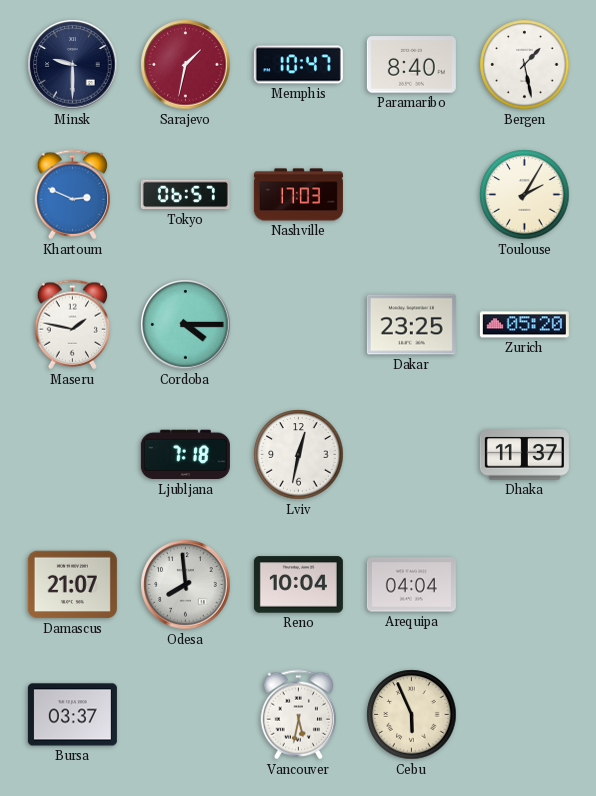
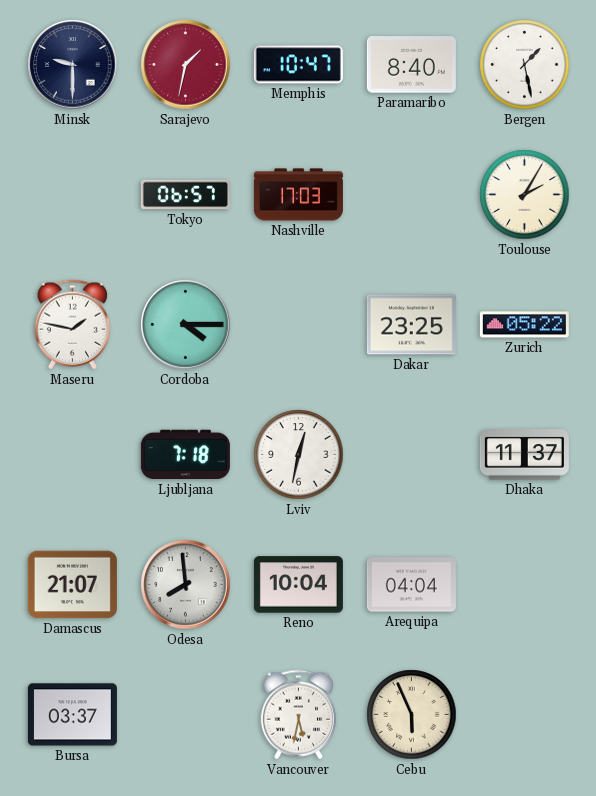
Khartoum: 2:49 -> none (72, 195)
Zurich: 05:20 -> 05:22 (524, 325)
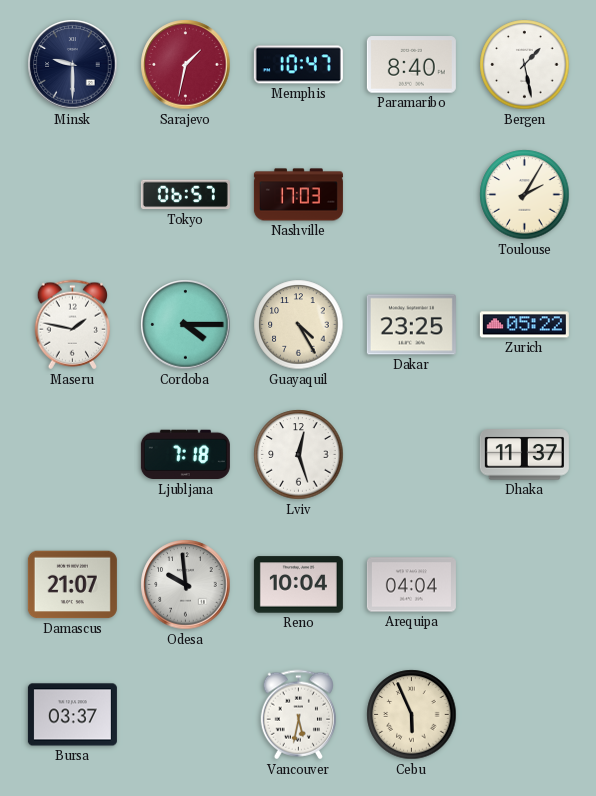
Guayaquil: none -> 4:25 (299, 325)
Lviv: 12:32 -> 12:27 (299, 455)
Odesa: 7:59 -> 9:59 (186, 585)
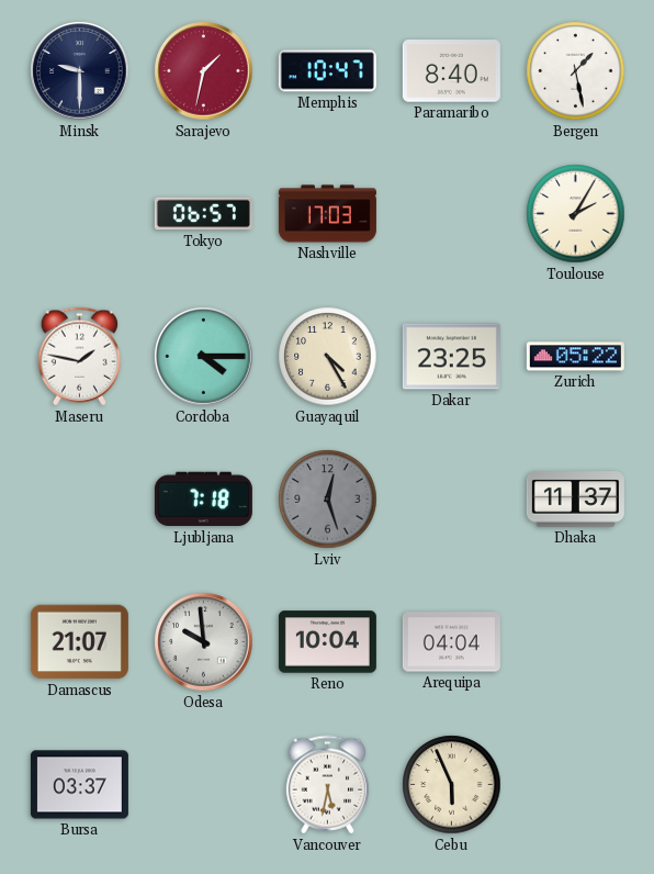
Lviv dial: white -> grey (328, 500)
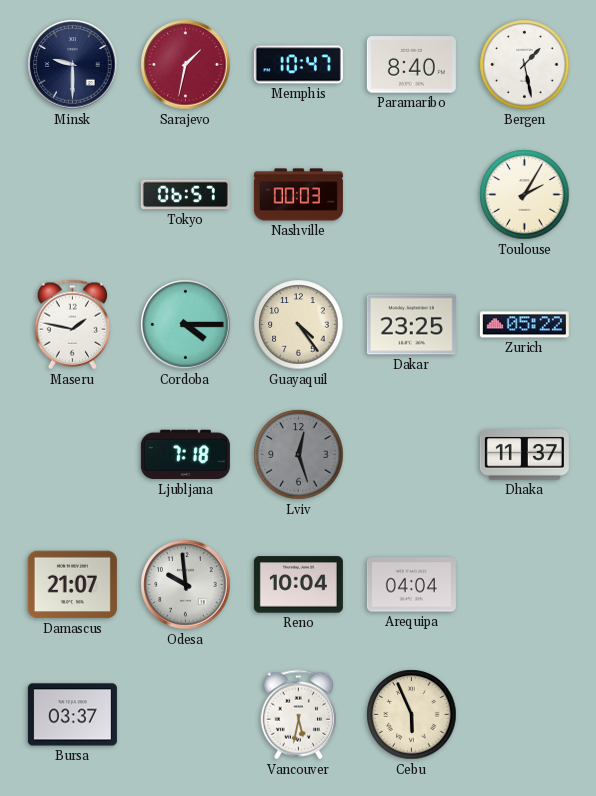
Nashville: 17:03 -> 00:03 (298, 195)
Guayaquil: 4:25 -> 4:24 (299, 325)
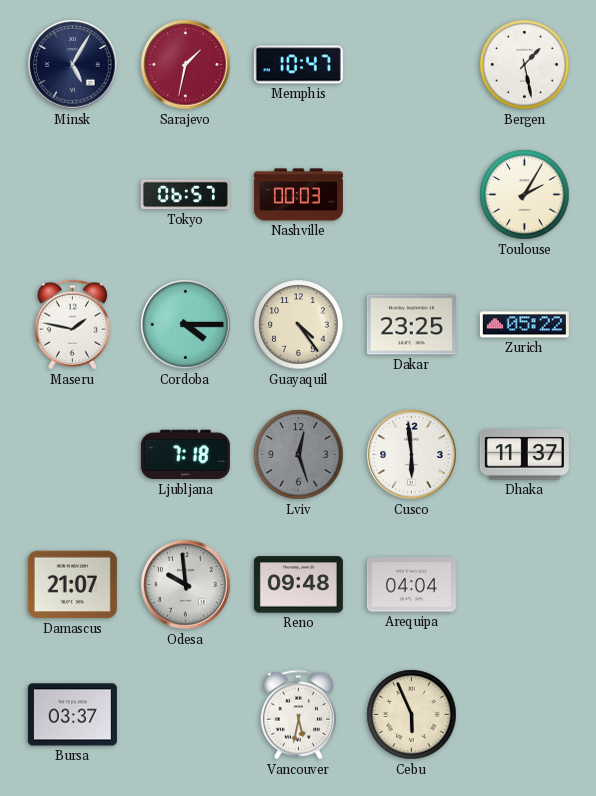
Minsk: 9:30 -> 5:05 (73, 65)
Paramaribo: 8:40 -> none (411, 65)
Cusco: none -> 5:59 (412, 455)
Reno: 10:04 -> 09:48 (298, 585)
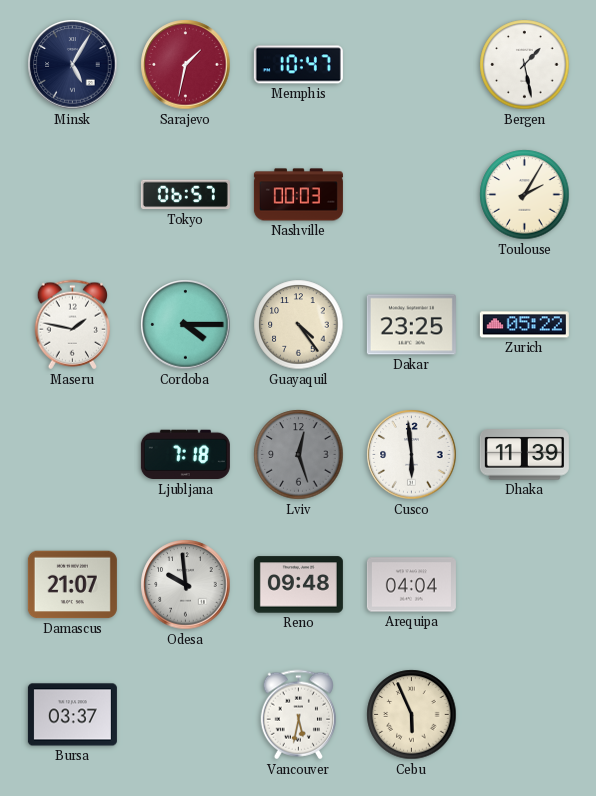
Dhaka: 11:37 -> 11:39 (524, 455)
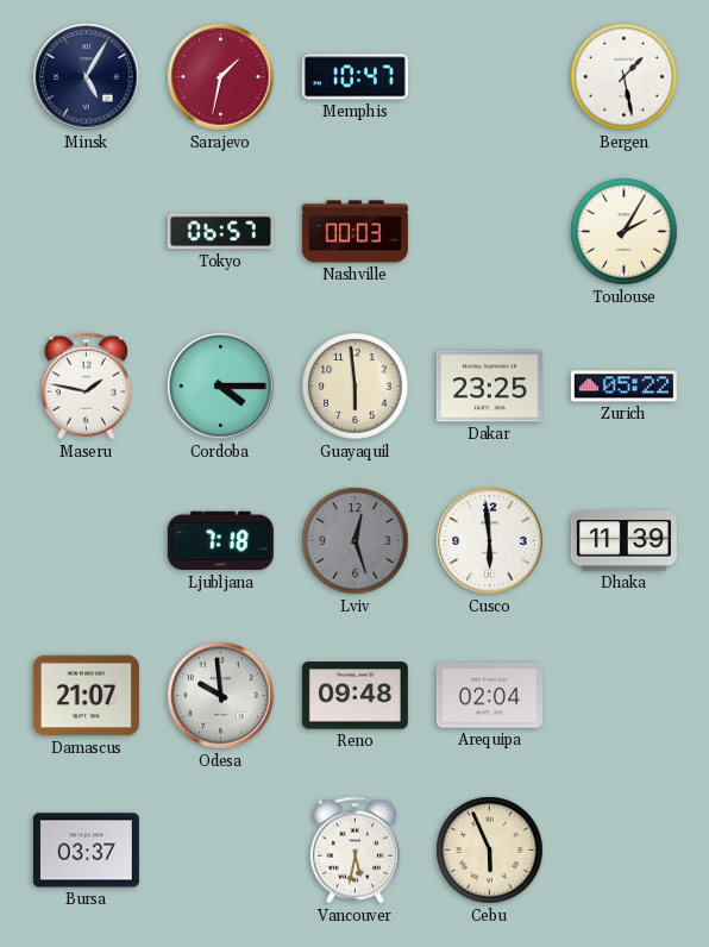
Guayaquil: 4:24 -> 5:59 (356, 387)
Arequipa: 04:04 -> 02:04 (489, 696)
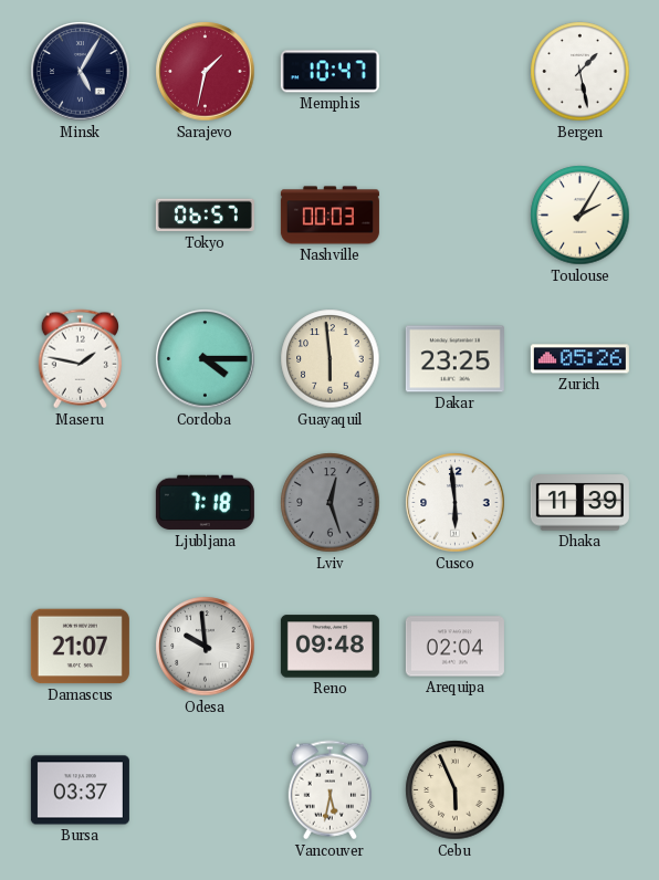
Zurich: 05:22 -> 05:26 (579, 359)
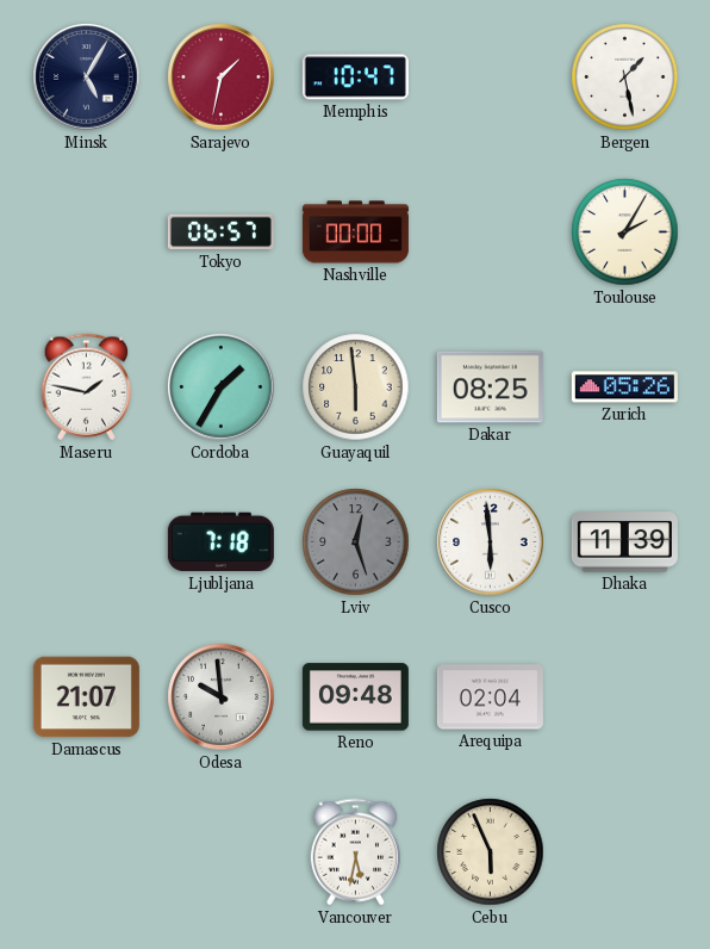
Nashville: 00:03 -> 00:00 (355, 232)
Cordoba: 4:15 -> 1:35 (222, 387)
Dakar: 23:25 -> 08:25 (490, 387)
Bursa: 03:37 -> none (80, 790)
